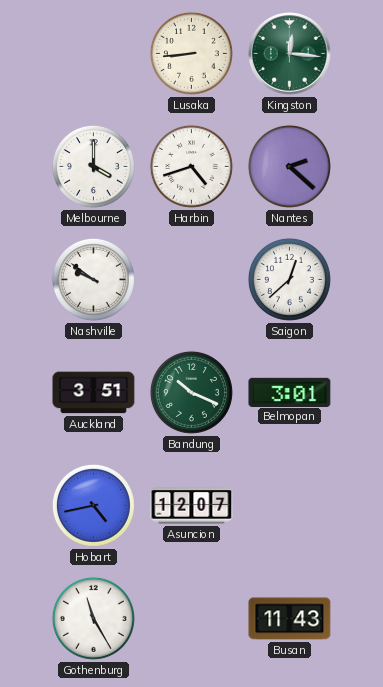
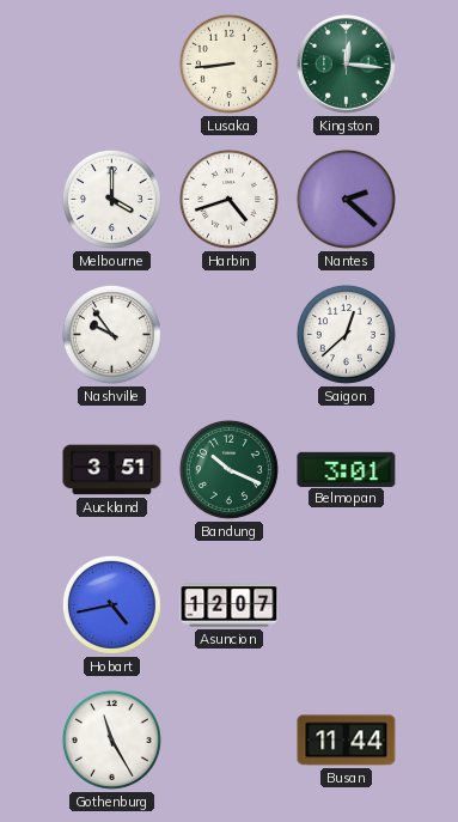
Nashville: 9:51 -> 9:54 (111, 334)
Busan: 11:43 -> 11:44 (347, 741)
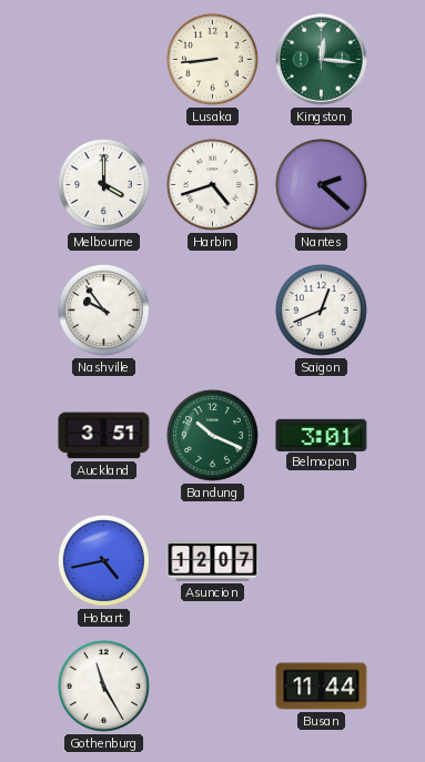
Saigon: 12:38 -> 12:41 (321, 309)
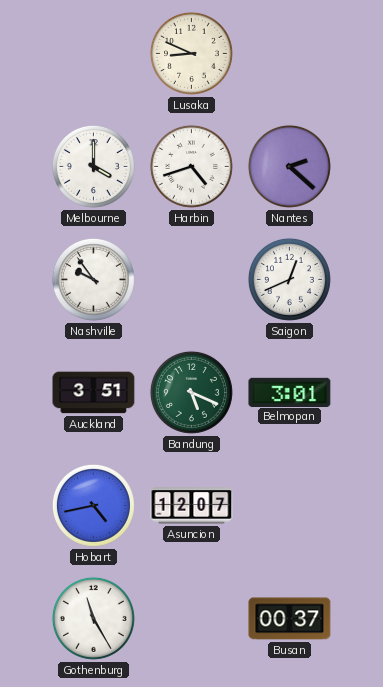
Lusaka: 8:44 -> 8:49 (191, 53)
Kingston: 12:16 -> none (322, 60)
Bandung: 10:19 -> 5:19 (191, 392)
Busan: 11:44 -> 00:37 (290, 619)
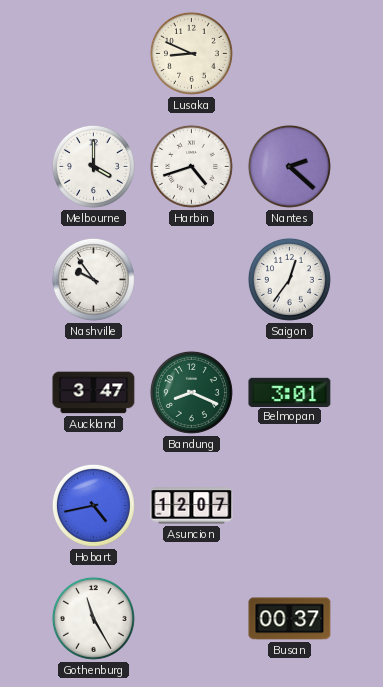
Saigon: 12:41 -> 12:36 (289, 279)
Auckland: 3:51 -> 3:47 (94, 393)
Bandung: 5:19 -> 8:19 (191, 392)
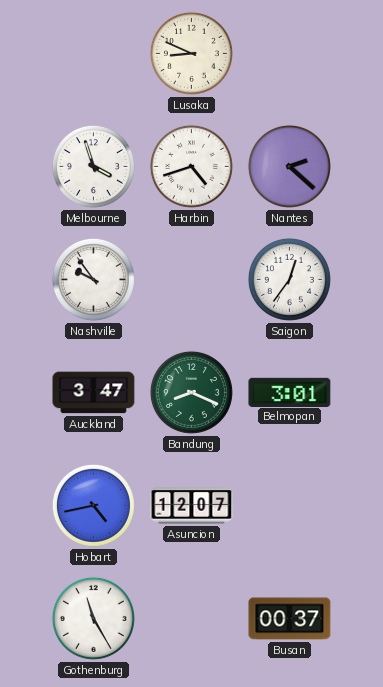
Melbourne: 4:00 -> 3:57 (93, 166)
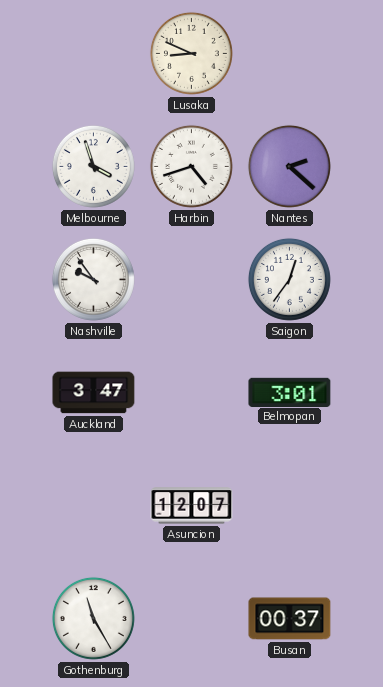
Bandung: 8:19 -> none (191, 392)
Hobart: 4:43 -> none (93, 505)
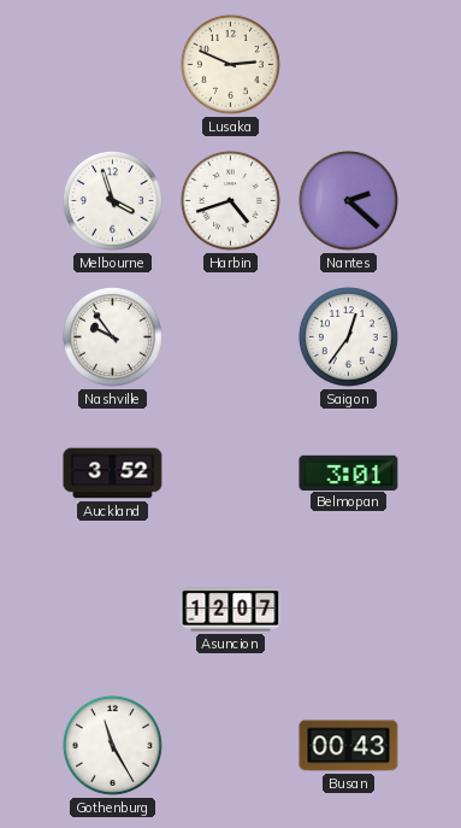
Lusaka: 8:49 -> 2:49 (230, 64)
Auckland: 3:47 -> 3:52 (113, 474)
Busan: 00:37 -> 00:43 (349, 746)
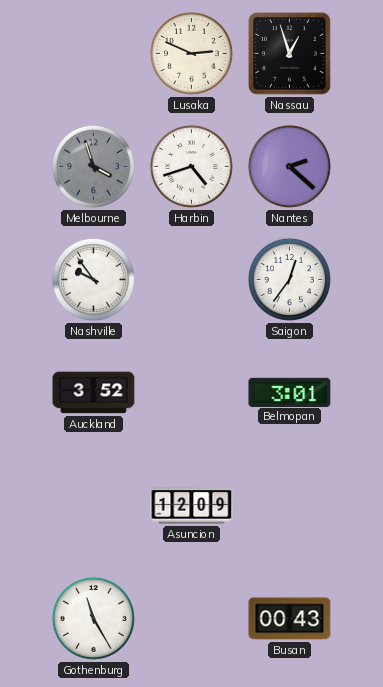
Nassau: none -> 12:57 (290, 54)
Melbourne dial: white -> grey (93, 166)
Asuncion: 12:07 -> 12:09 (192, 506)
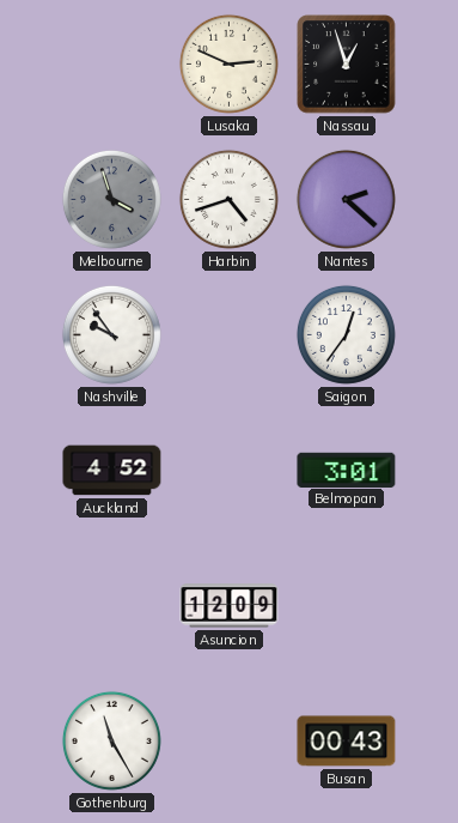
Auckland: 3:52 -> 4:52 (112, 471)
